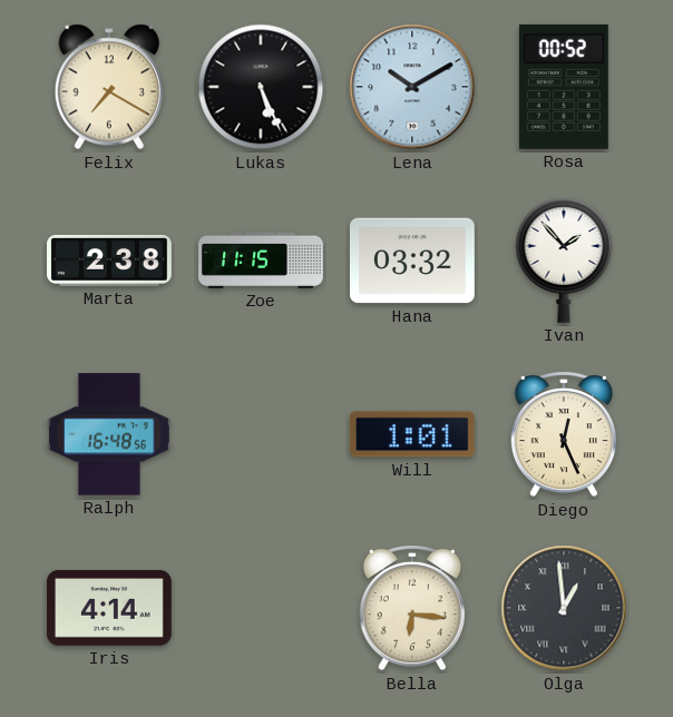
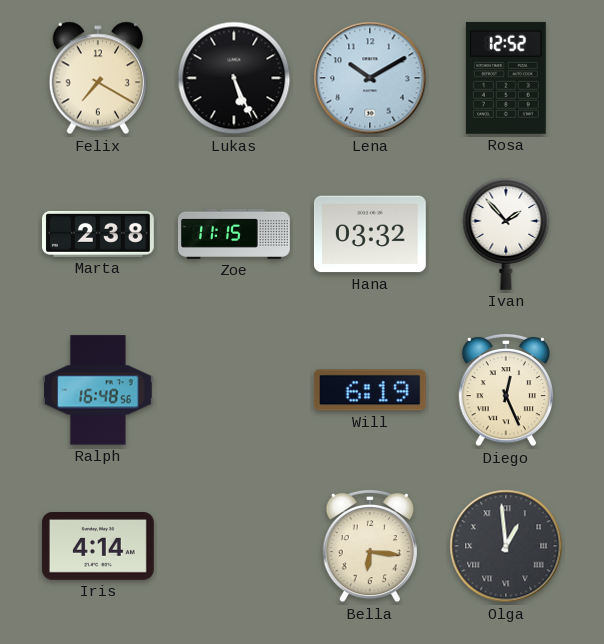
Rosa: 00:52 -> 12:52 (506, 78)
Will: 1:01 -> 6:19 (370, 390)
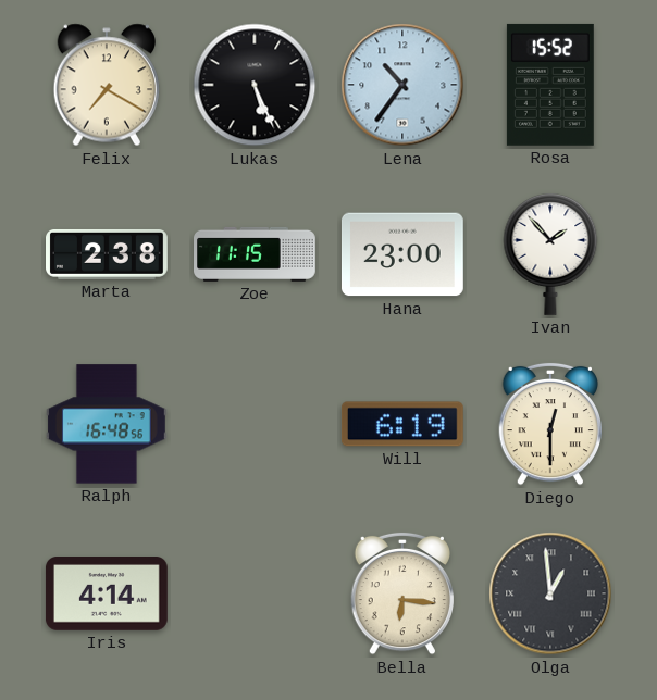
Lena: 10:10 -> 10:36 (402, 85)
Rosa: 12:52 -> 15:52 (550, 85)
Hana: 03:32 -> 23:00 (402, 254)
Diego: 12:26 -> 12:30 (549, 424)
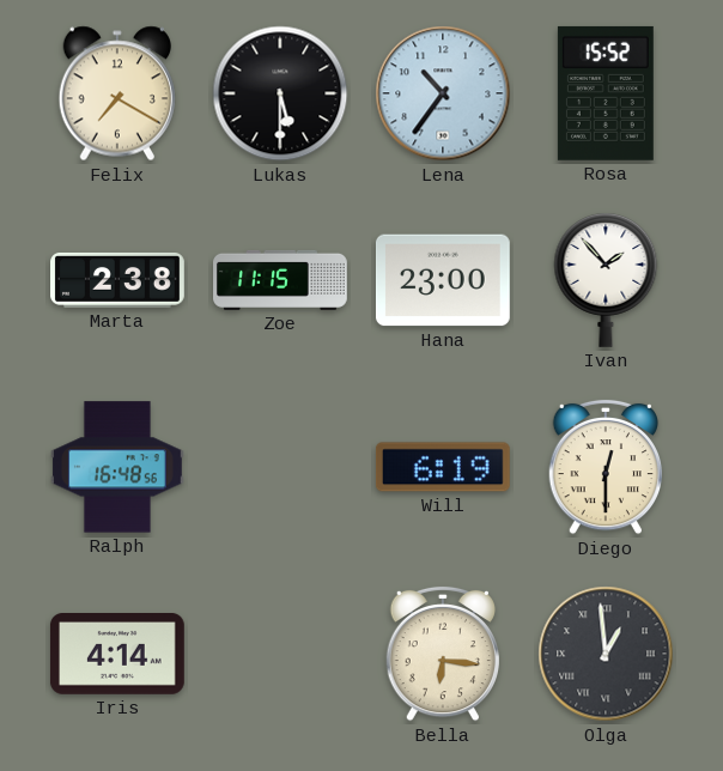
Lukas: 5:26 -> 5:30 (280, 93)
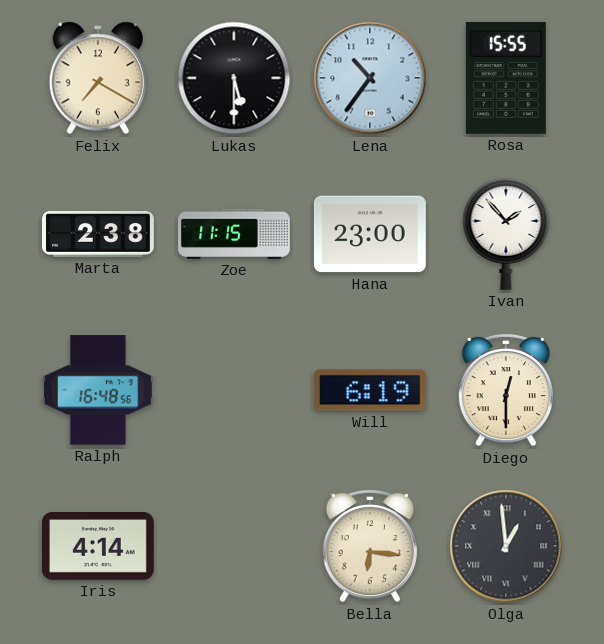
Rosa: 15:52 -> 15:55 (506, 78)
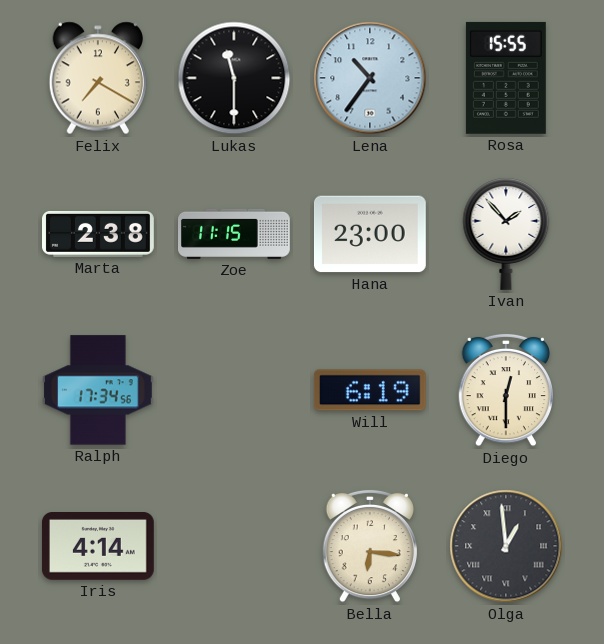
Lukas: 5:30 -> 11:30 (234, 78)
Ralph: 16:48 -> 17:34 (98, 390)
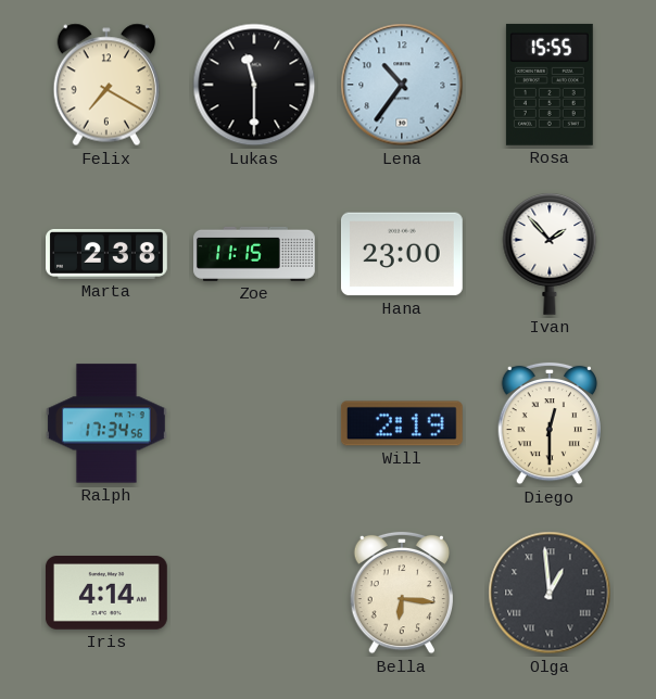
Will: 6:19 -> 2:19 (402, 423)
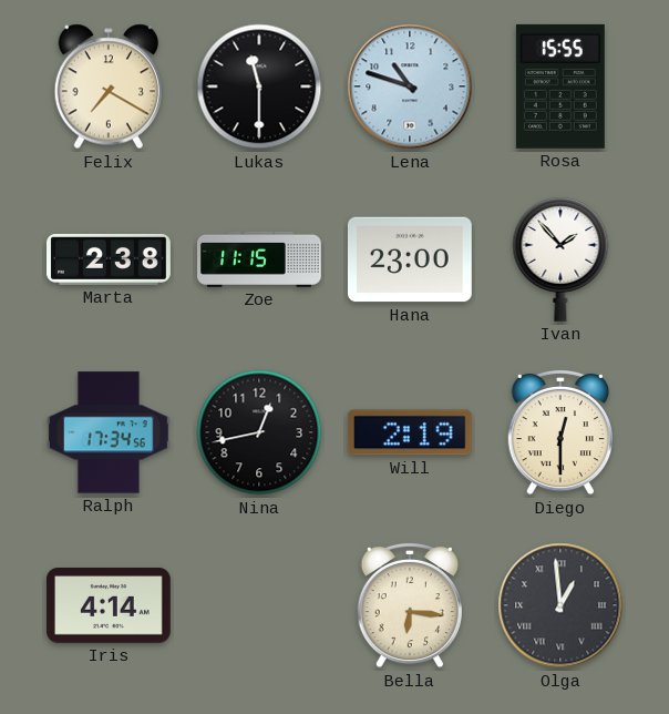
Lena: 10:36 -> 10:48 (410, 86)
Nina: none -> 12:43 (259, 432)
